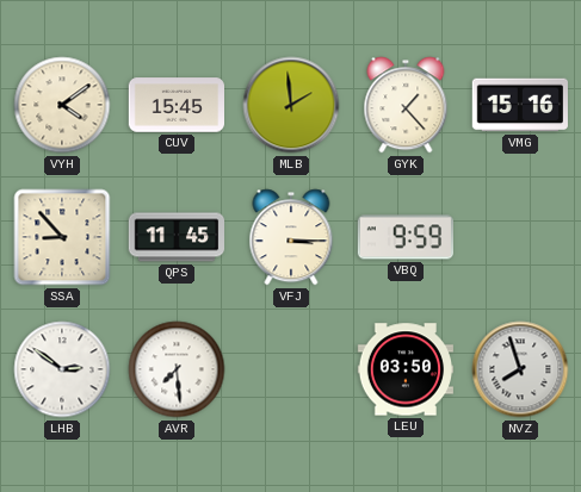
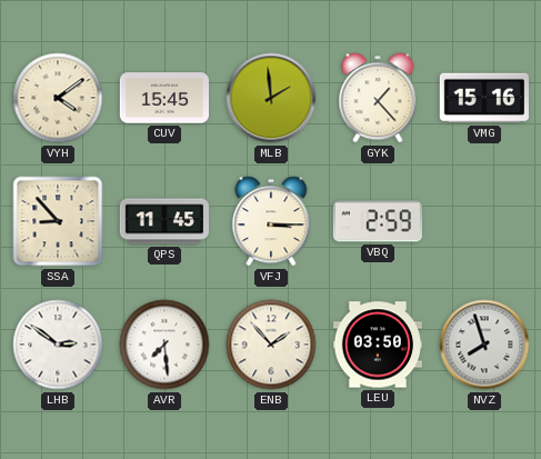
VBQ: 9:59 -> 2:59 (377, 221)
ENB: none -> 1:53 (271, 345)
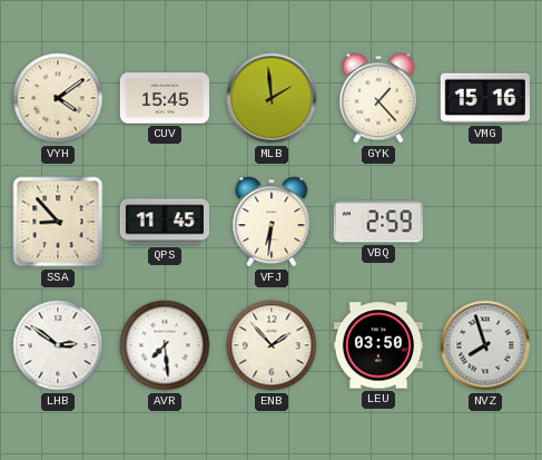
VFJ: 3:15 -> 6:31 (272, 222)
